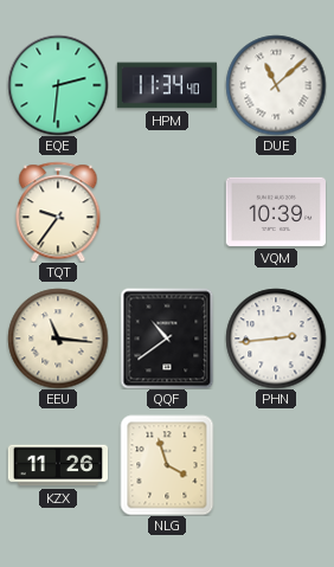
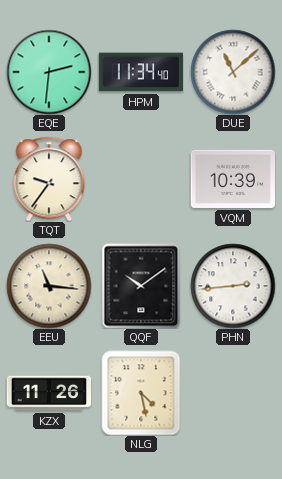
QQF: 10:39 -> 10:09 (141, 286)
NLG: 3:57 -> 4:28 (141, 393)
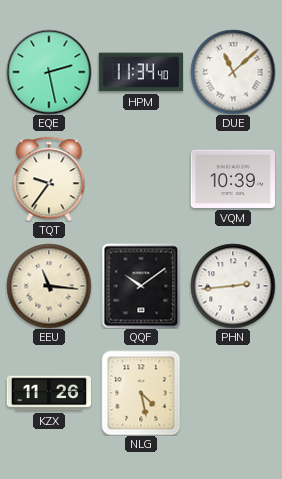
EQE: 2:31 -> 2:28 (49, 72)
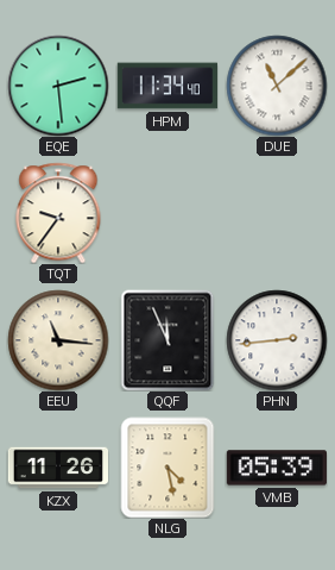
EQE: 2:28 -> 2:29 (58, 86)
VQM: 10:39 -> none (233, 179)
QQF: 10:09 -> 11:56 (167, 340)
VMB: none -> 05:39 (276, 468)
